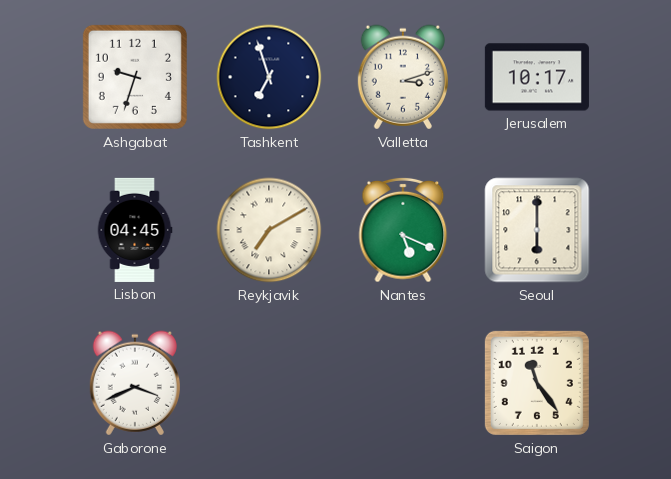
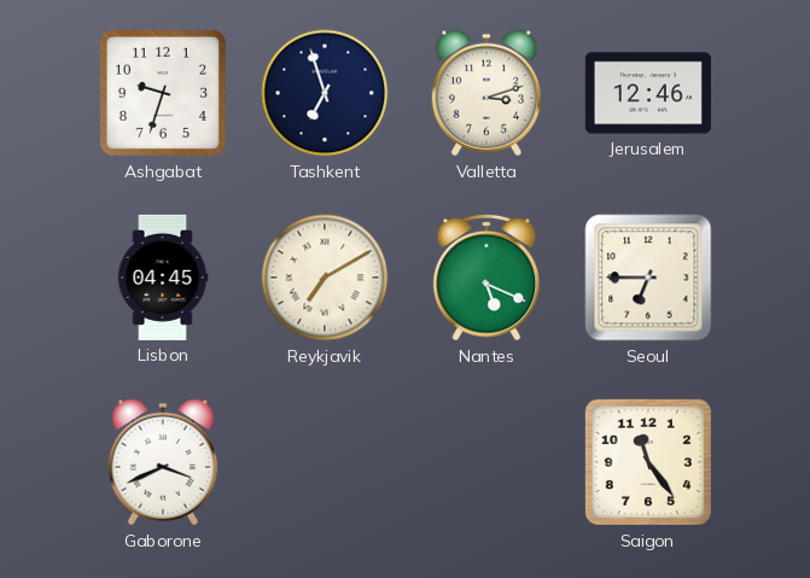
Jerusalem: 10:17 -> 12:46 (648, 93)
Seoul: 6:00 -> 6:45 (648, 278)
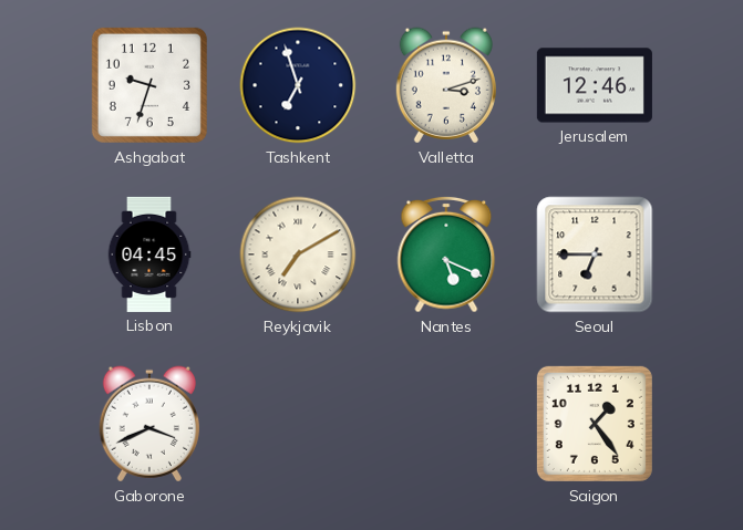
Saigon: 11:24 -> 1:24 (595, 424)
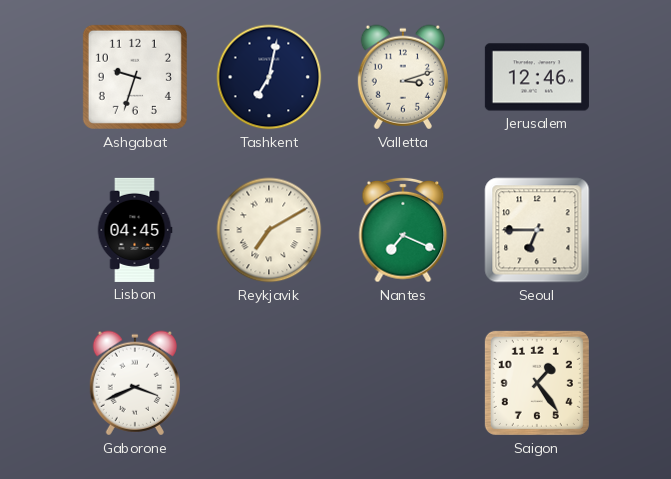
Tashkent: 6:57 -> 7:02 (269, 77)
Nantes: 5:19 -> 7:19 (403, 230)
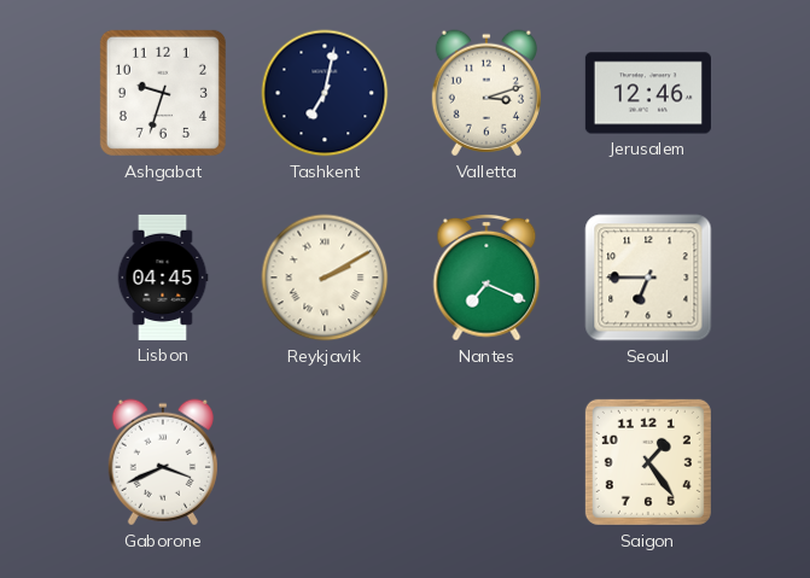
Reykjavik: 7:10 -> 2:10 (325, 278)
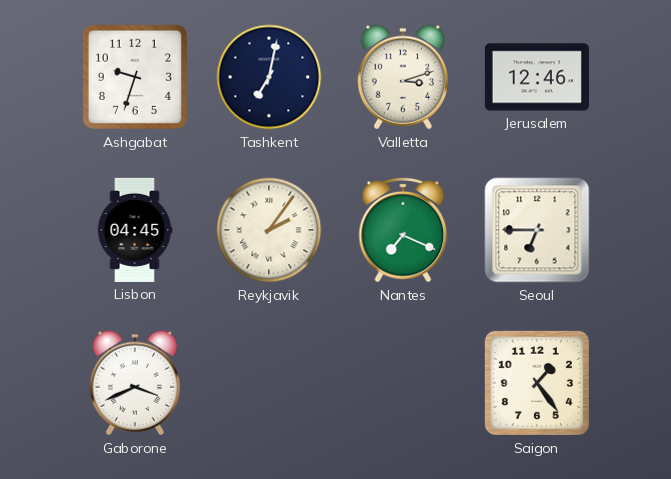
Reykjavik: 2:10 -> 2:06 (269, 230)
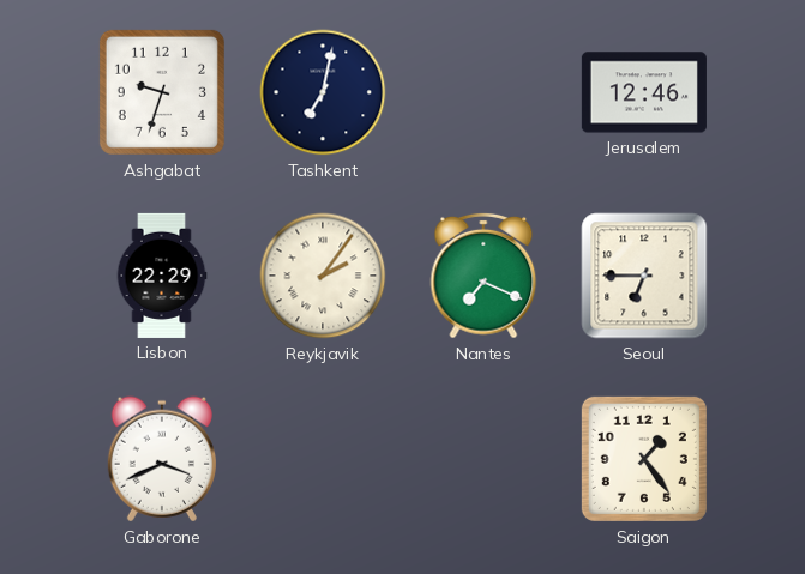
Valletta: 3:12 -> none (403, 77)
Lisbon: 04:45 -> 22:29 (162, 276)
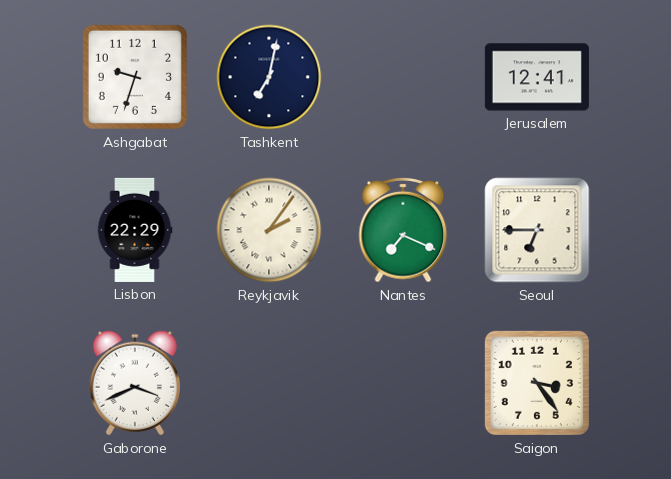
Jerusalem: 12:46 -> 12:41 (537, 77)
Saigon: 1:24 -> 3:24 (537, 383)
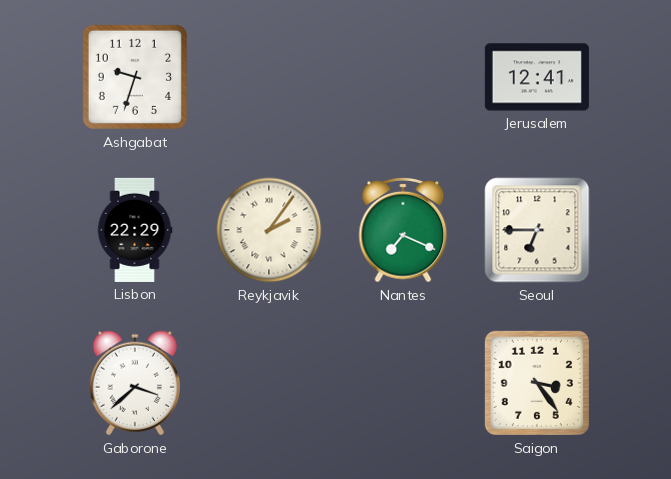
Tashkent: 7:02 -> none (269, 77)
Gaborone: 3:41 -> 3:38 (135, 383)
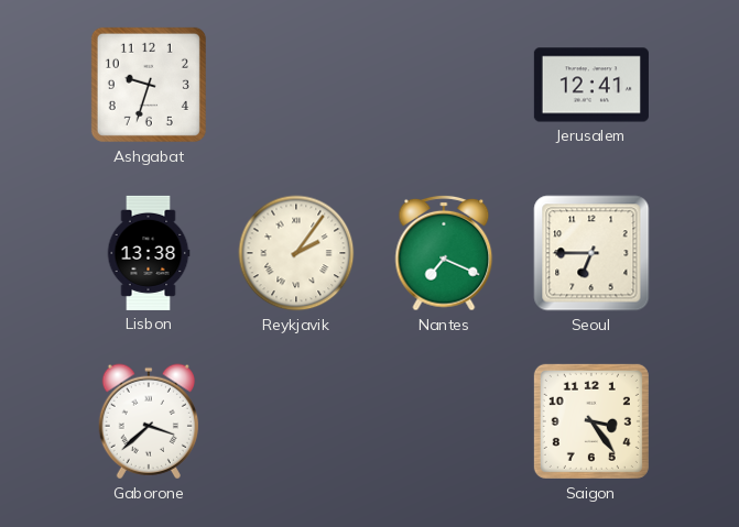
Lisbon: 22:29 -> 13:38 (149, 253)
